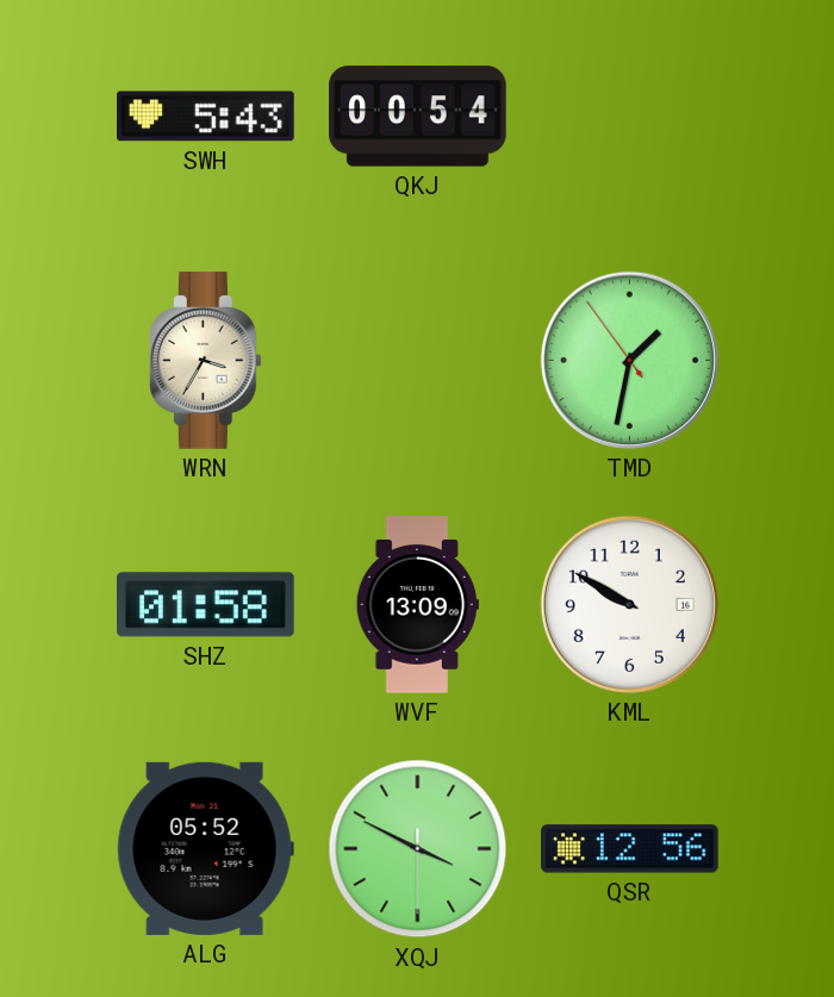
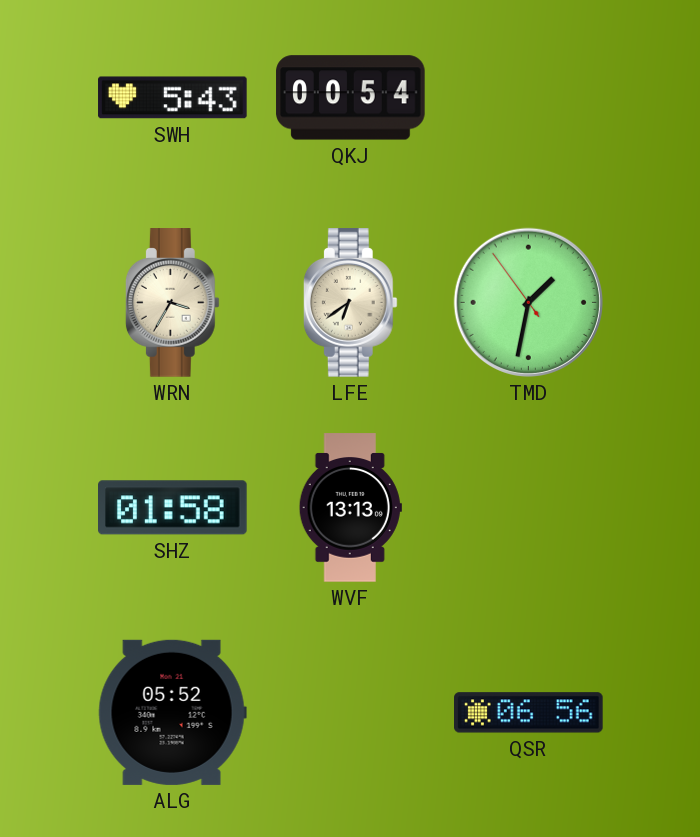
LFE: none -> 6:39 (350, 303)
WVF: 13:09 -> 13:13 (350, 508)
KML: 9:50 -> none (629, 604)
XQJ: 3:49 -> none (418, 849)
QSR: 12:56 -> 06:56 (529, 713)
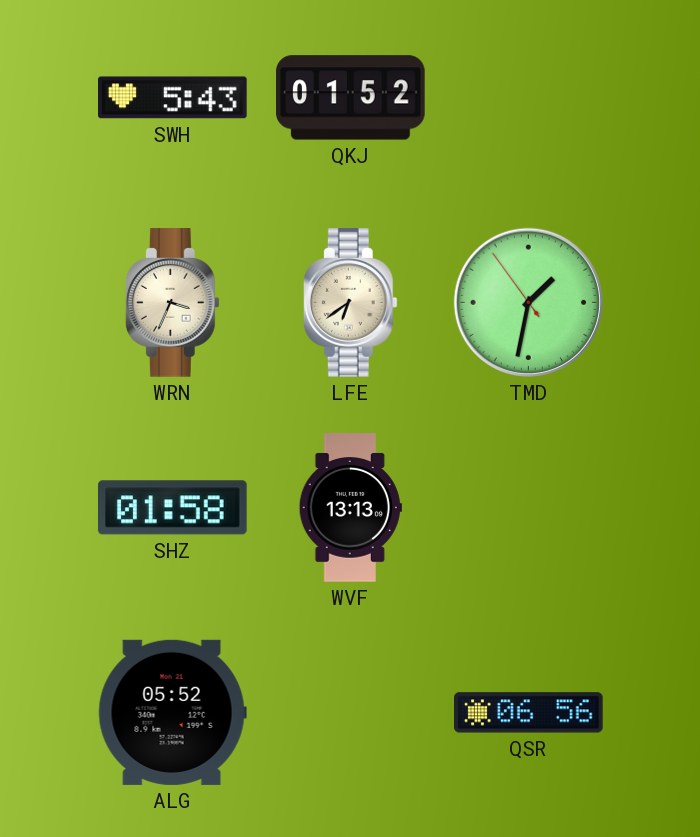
QKJ: 00:54 -> 01:52 (351, 98)
WRN: 3:35 -> 3:34 (172, 303)
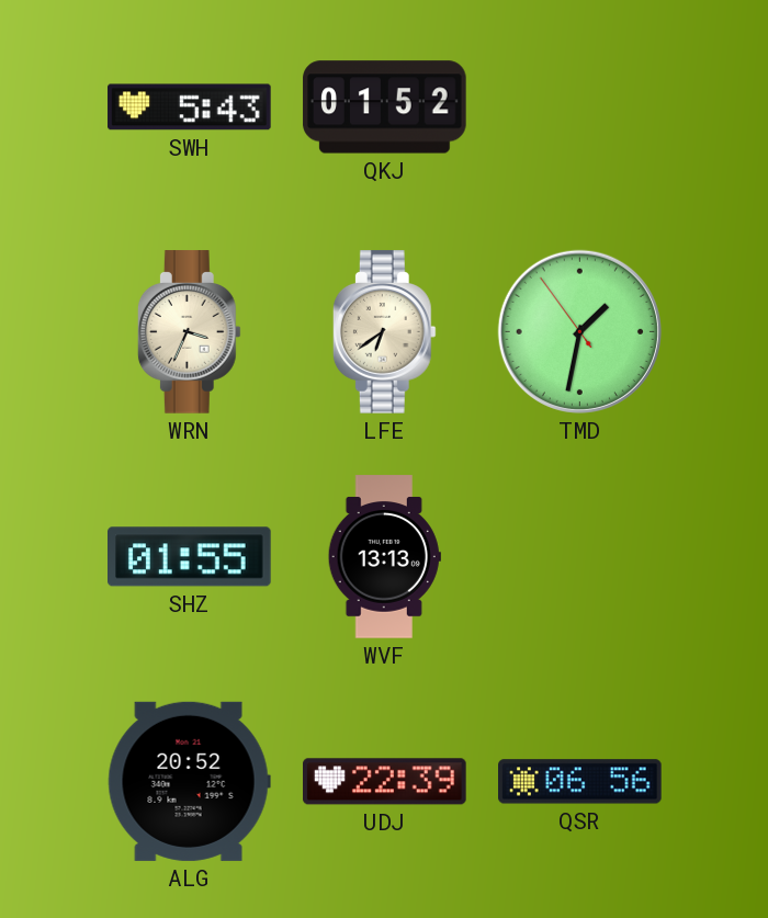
SHZ: 01:58 -> 01:55 (190, 557)
ALG: 05:52 -> 20:52 (189, 781)
UDJ: none -> 22:39 (385, 782)
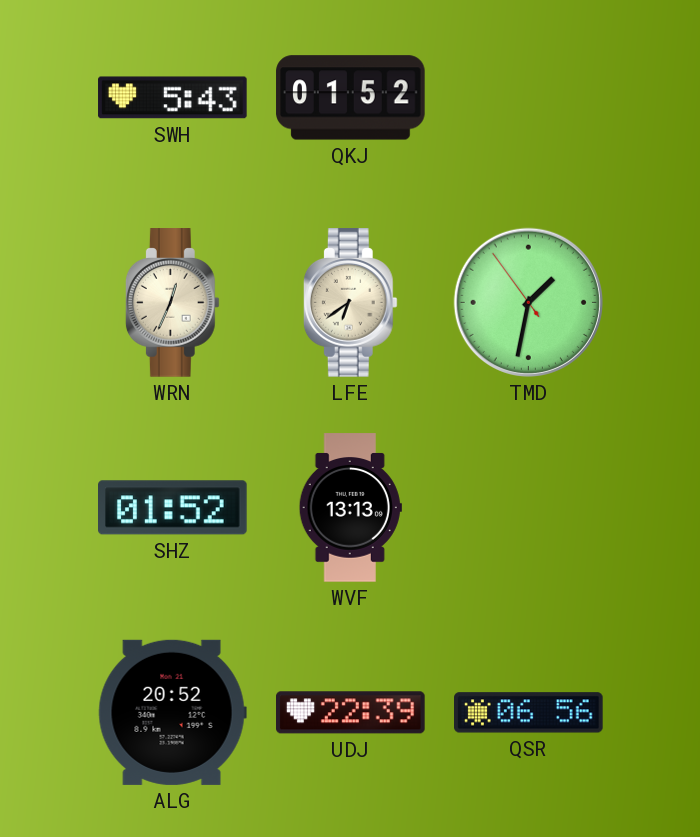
WRN: 3:34 -> 12:34 (172, 303)
SHZ: 01:55 -> 01:52 (173, 508)
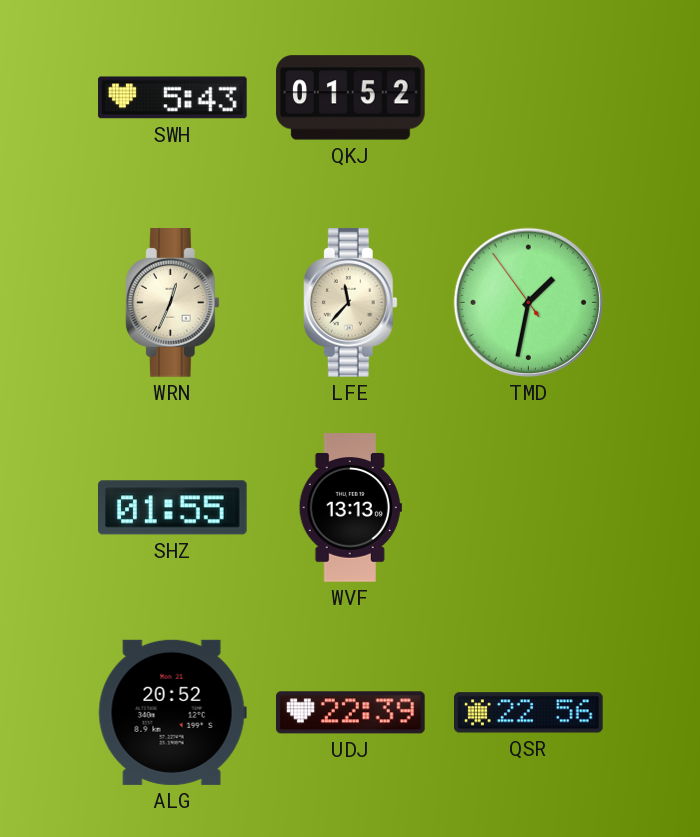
LFE: 6:39 -> 11:37 (350, 303)
SHZ: 01:52 -> 01:55 (173, 508)
QSR: 06:56 -> 22:56 (529, 713)
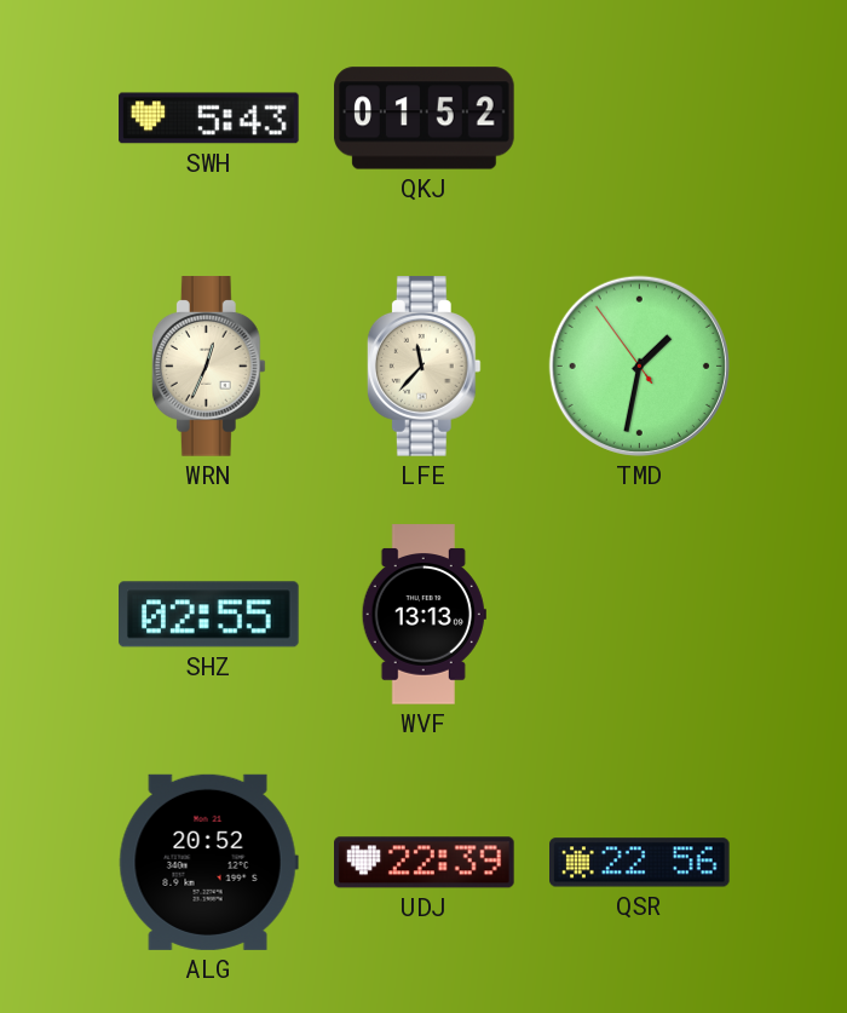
SHZ: 01:55 -> 02:55 (209, 615)
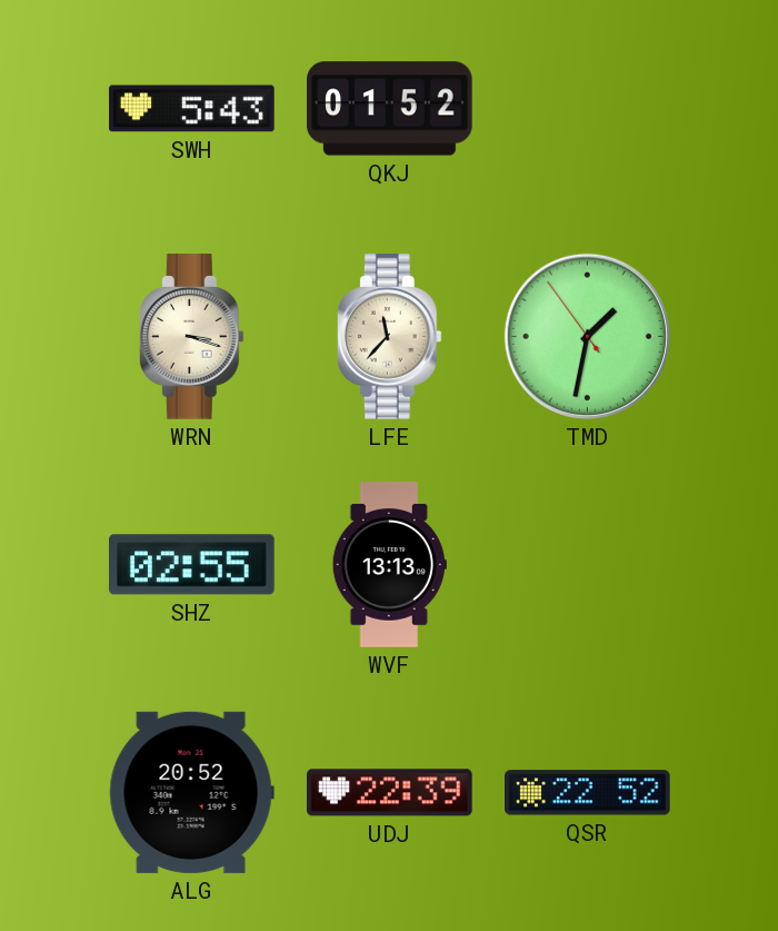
WRN: 12:34 -> 3:18 (191, 337)
QSR: 22:56 -> 22:52 (588, 793)
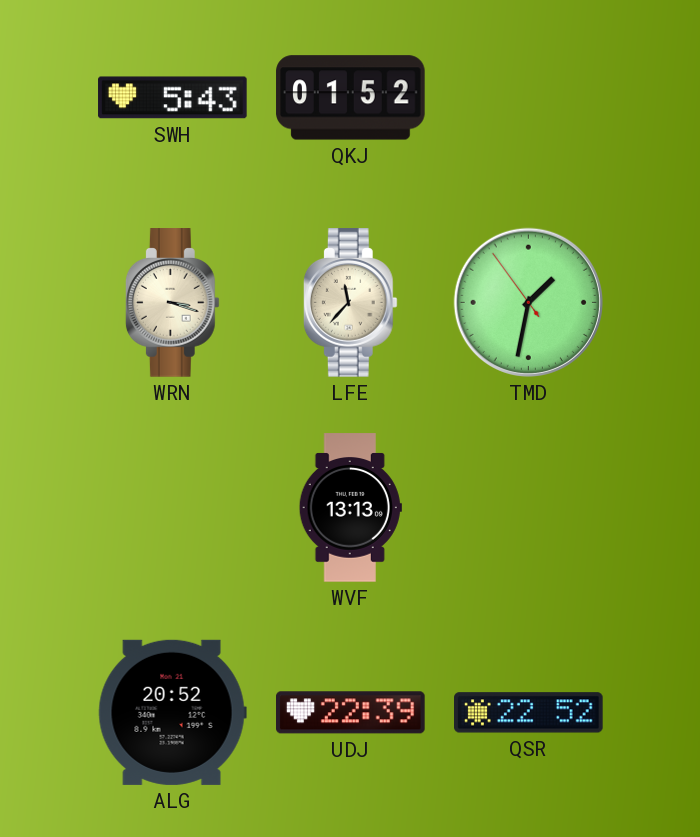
SHZ: 02:55 -> none (192, 565)
